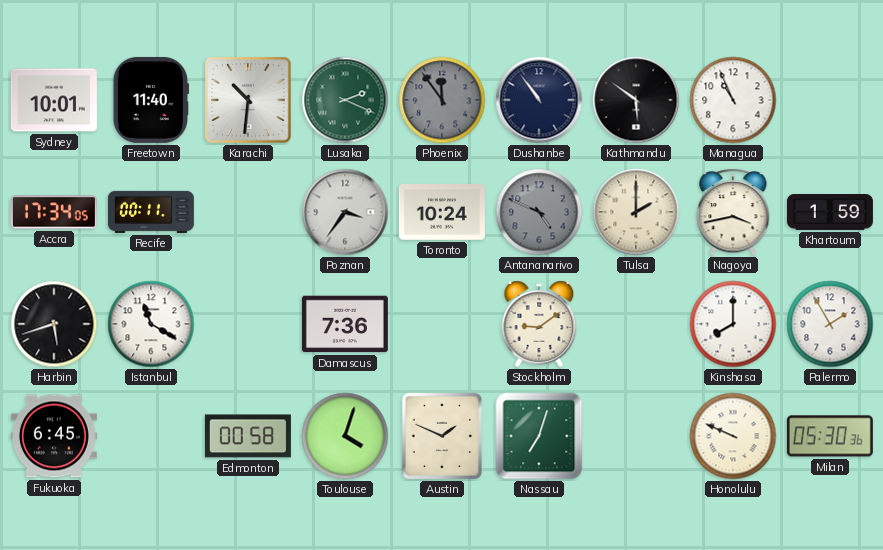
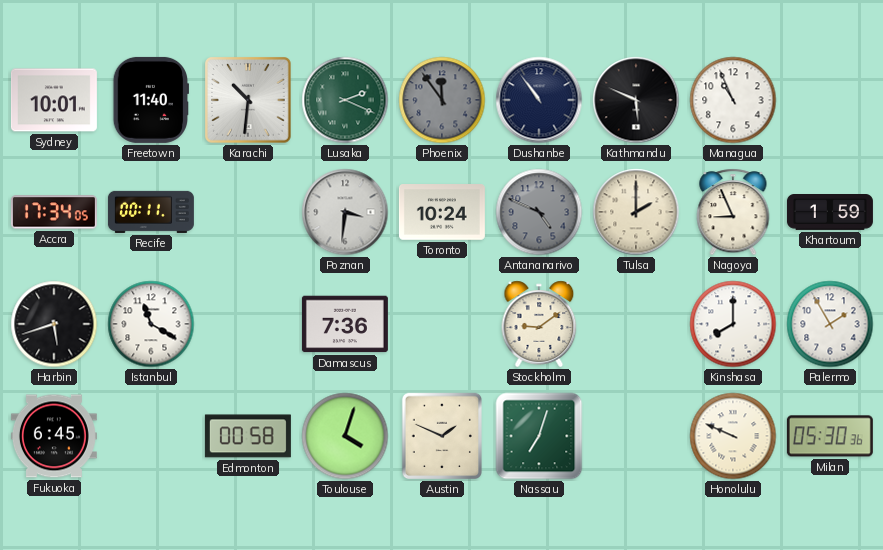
Kathmandu: 5:51 -> 5:49 (636, 100)
Poznan: 3:36 -> 3:31 (345, 212)
Nagoya: 3:43 -> 8:56 (733, 212)
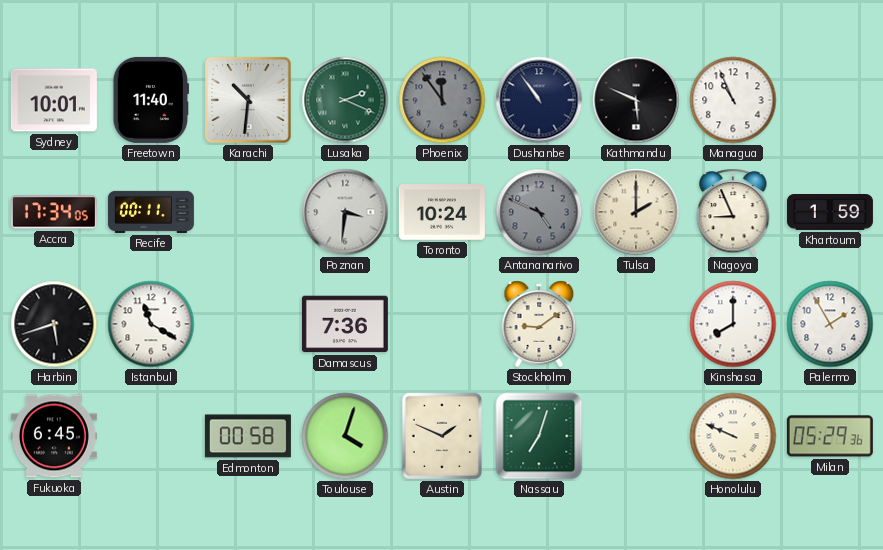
Milan: 05:30 -> 05:29 (830, 436)
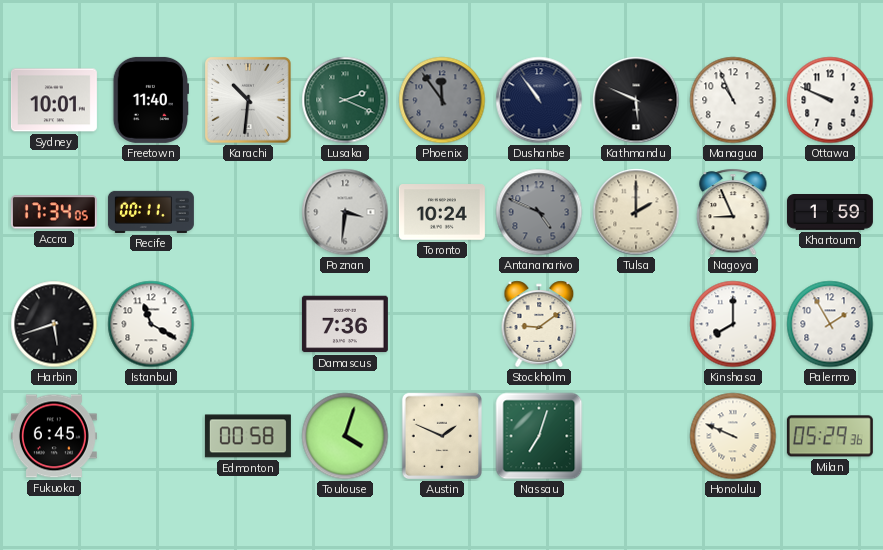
Ottawa: none -> 9:49 (830, 100)
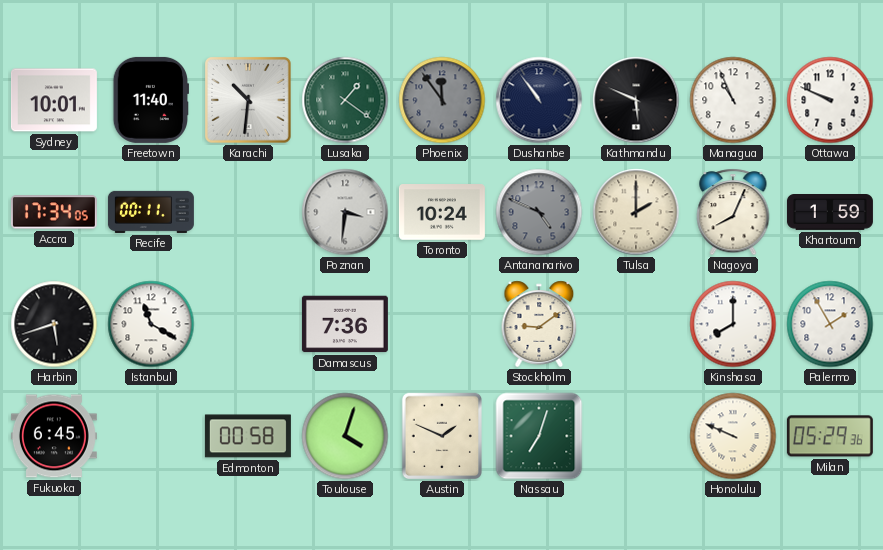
Lusaka: 2:19 -> 1:21 (345, 100)
Nagoya: 8:56 -> 8:04 (733, 212)
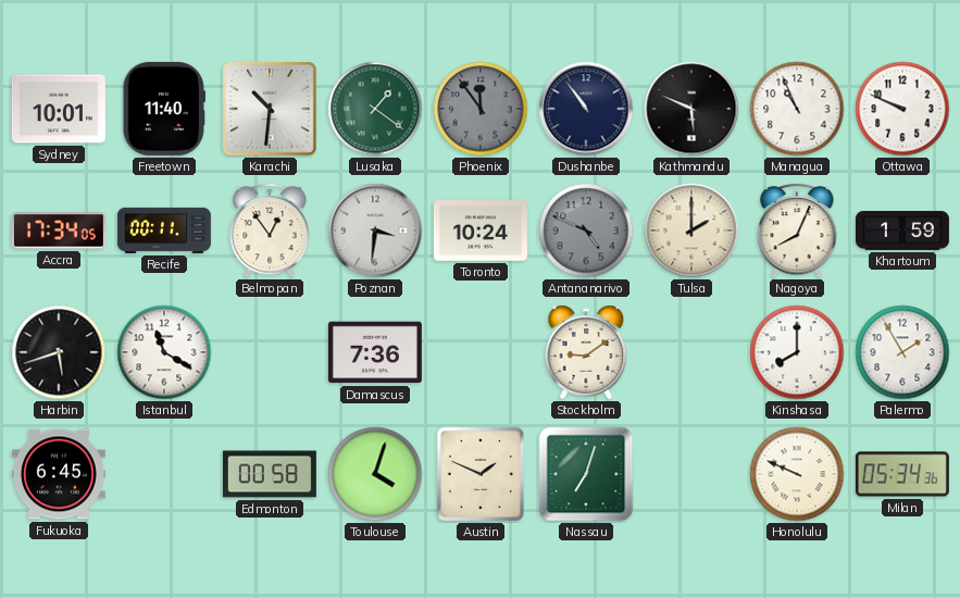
Belmopan: none -> 12:54 (270, 231)
Milan: 05:29 -> 05:34 (902, 474)
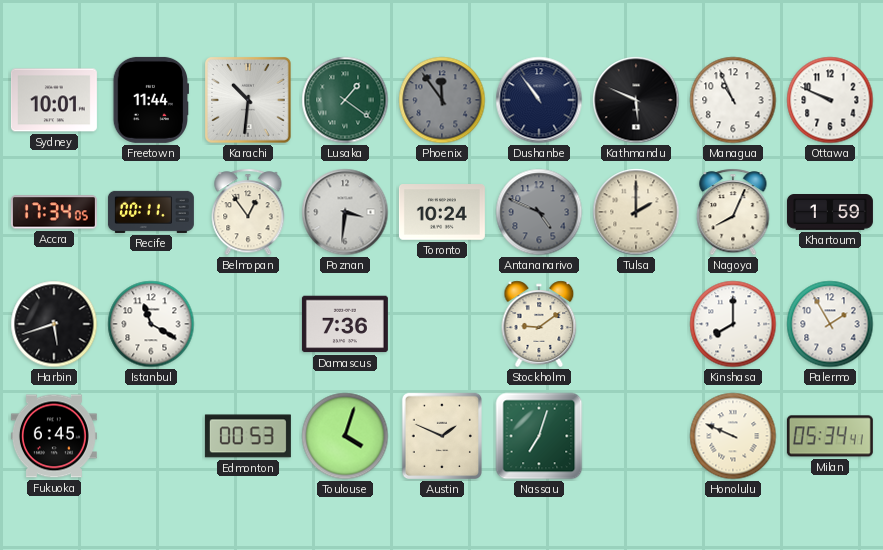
Freetown: 11:40 -> 11:44 (150, 100)
Edmonton: 00:58 -> 00:53 (248, 436)
Milan: 05:34:36 -> 05:34:41 (830, 436)
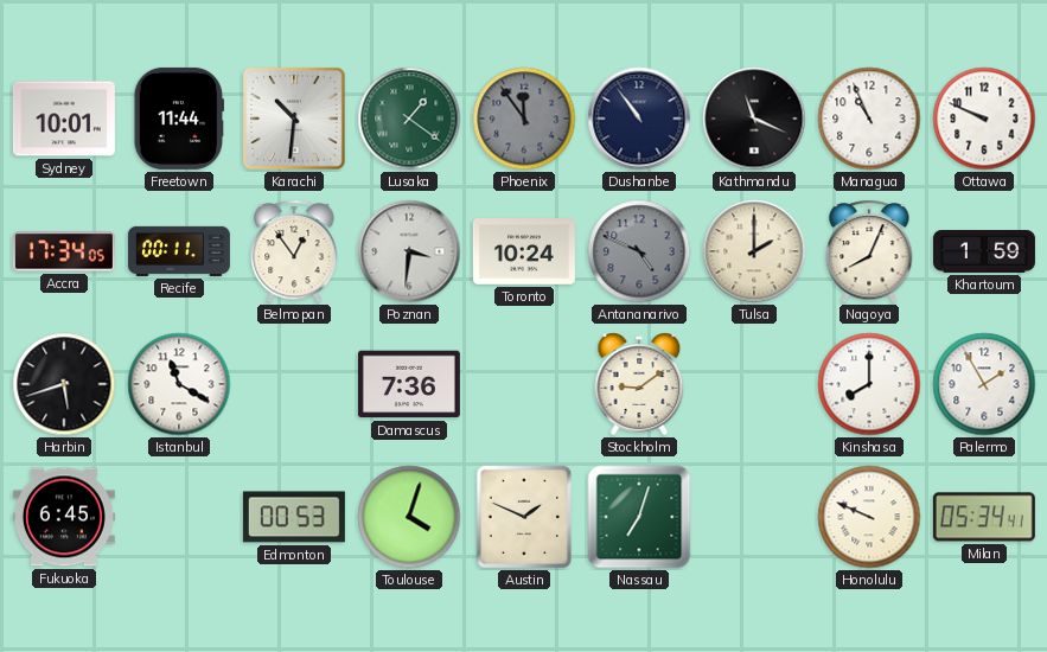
Kathmandu: 5:49 -> 11:19 (754, 119)
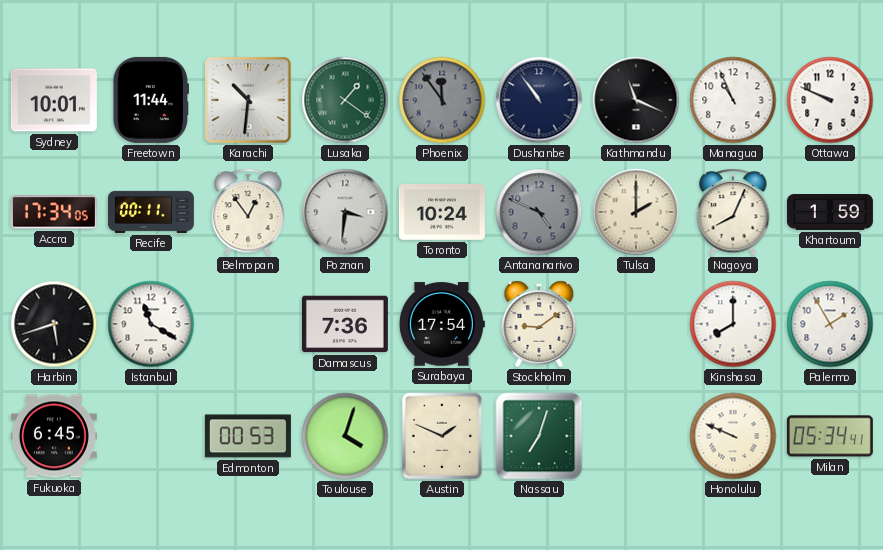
Surabaya: none -> 17:54 (442, 324)
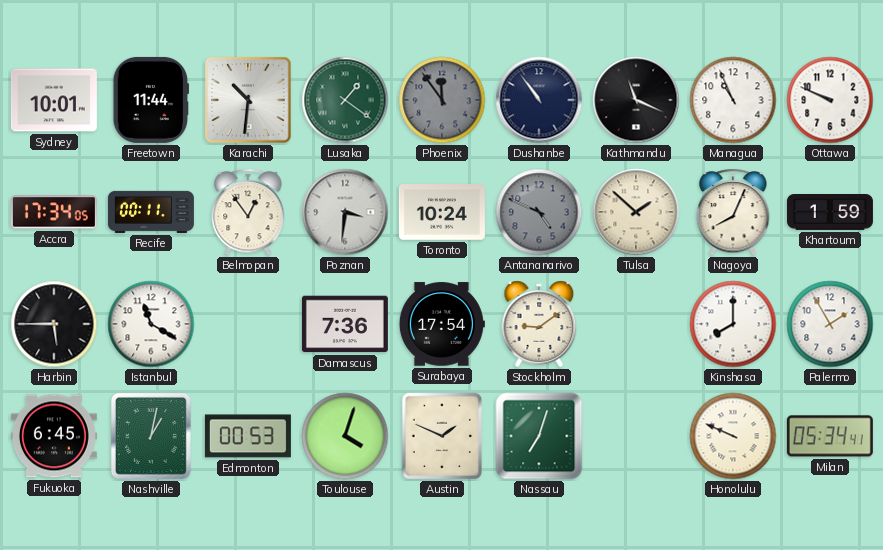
Tulsa: 2:00 -> 1:52 (636, 212)
Harbin: 5:42 -> 5:45 (54, 324)
Nashville: none -> 1:02 (151, 436)
